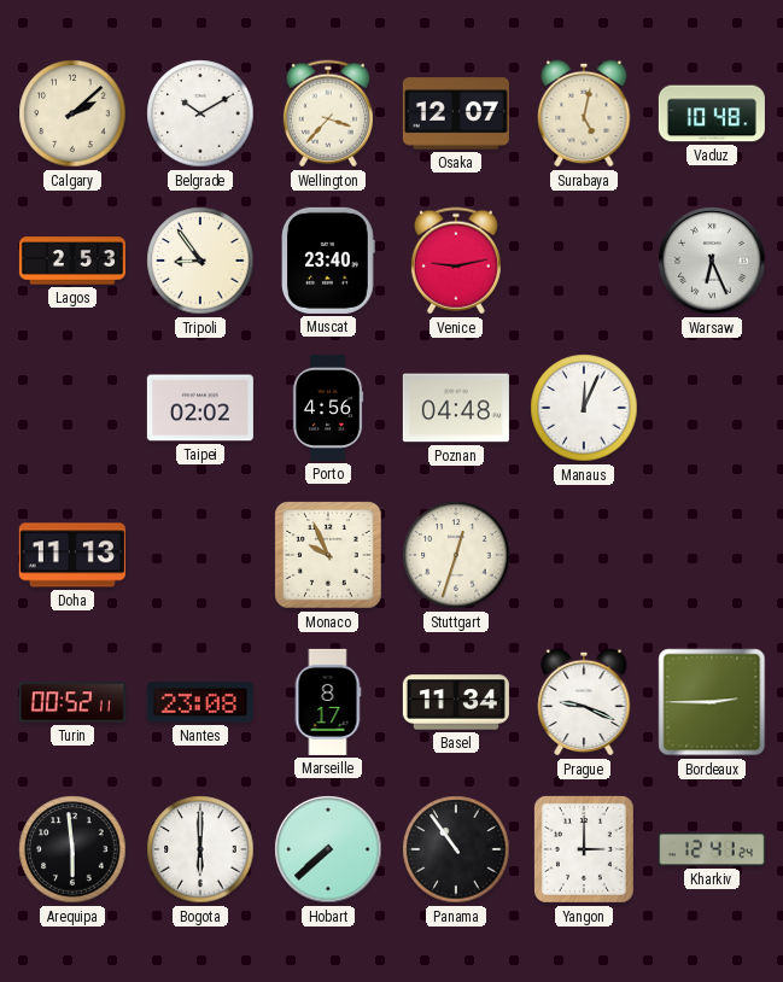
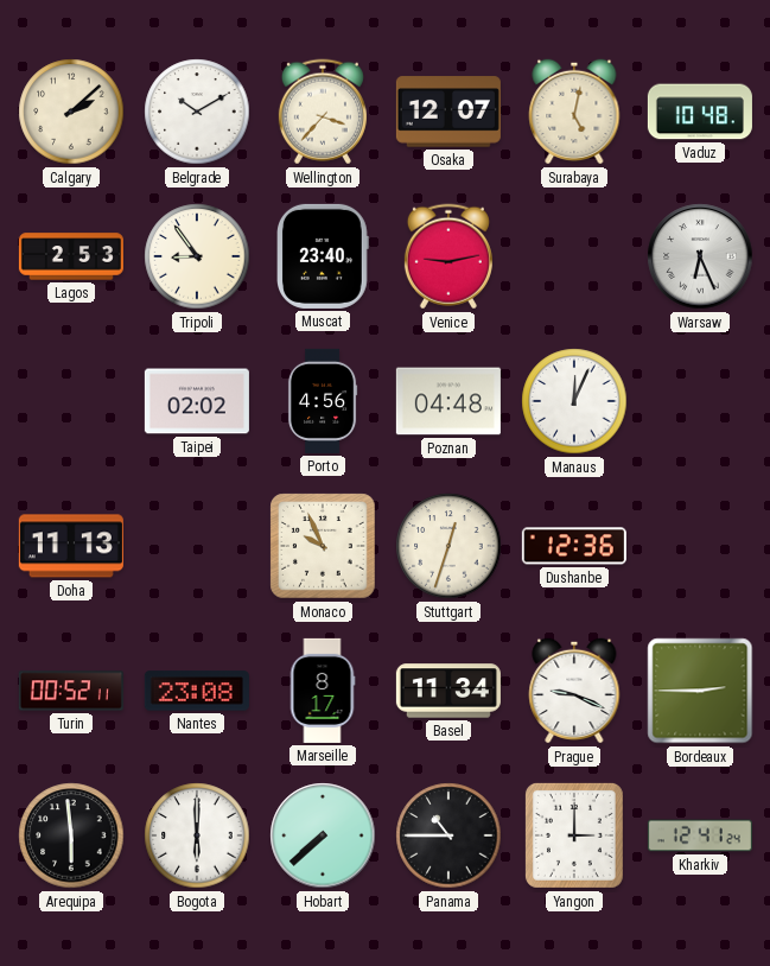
Dushanbe: none -> 12:36 (574, 546)
Panama: 10:54 -> 10:45 (448, 835)
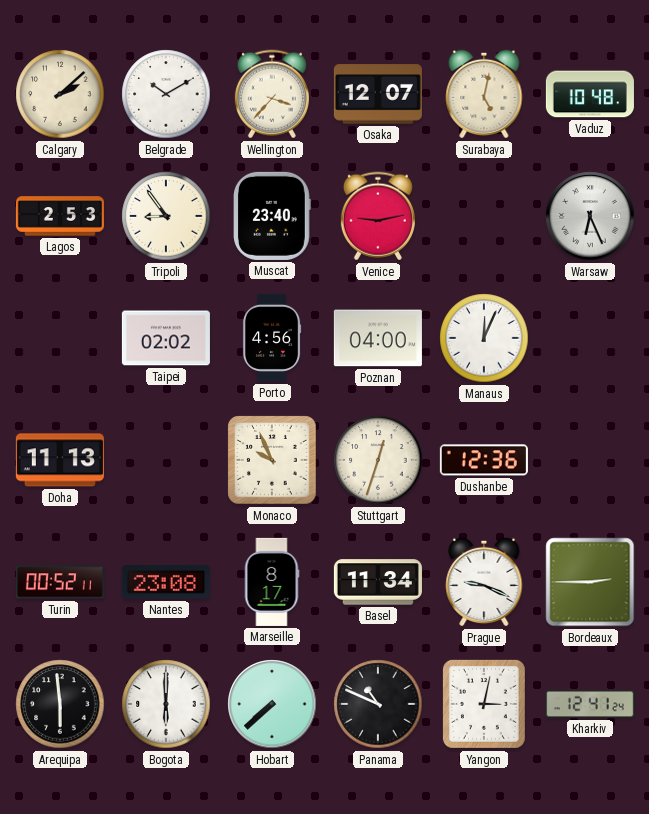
Poznan: 04:48 -> 04:00 (378, 338)
Panama: 10:45 -> 10:49 (378, 704)
Yangon: 3:00 -> 3:02 (484, 704)
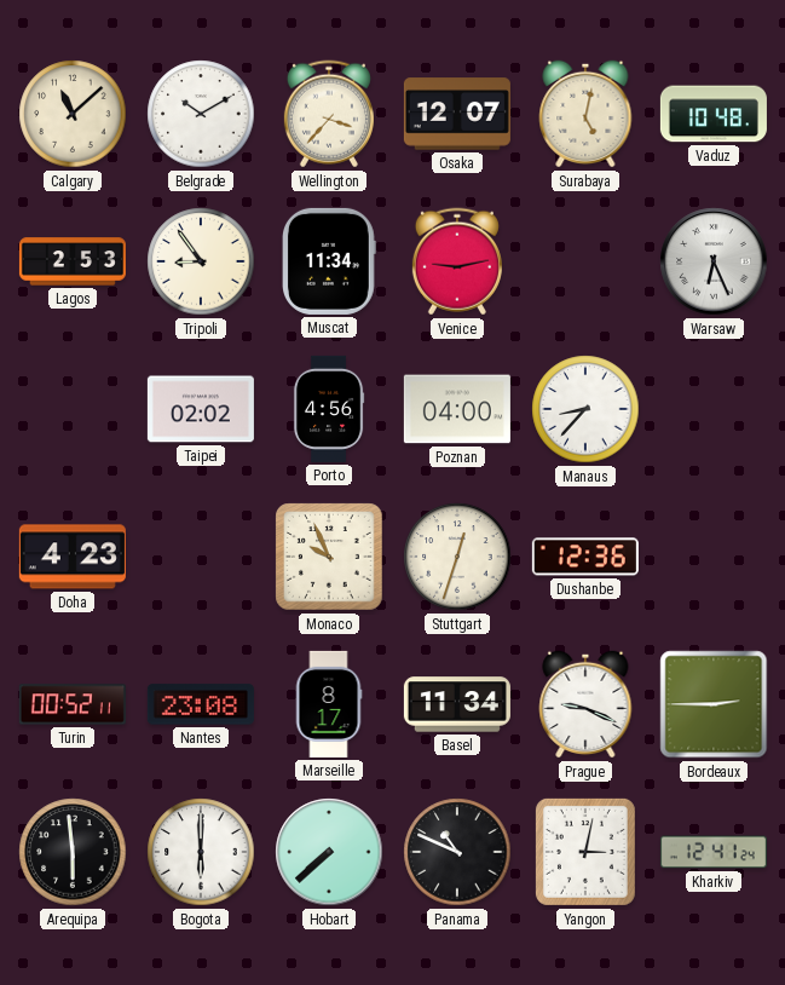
Calgary: 2:08 -> 11:08 (73, 114)
Muscat: 23:40 -> 11:34 (330, 261)
Manaus: 12:04 -> 8:37 (585, 409)
Doha: 11:13 -> 4:23 (73, 557)
